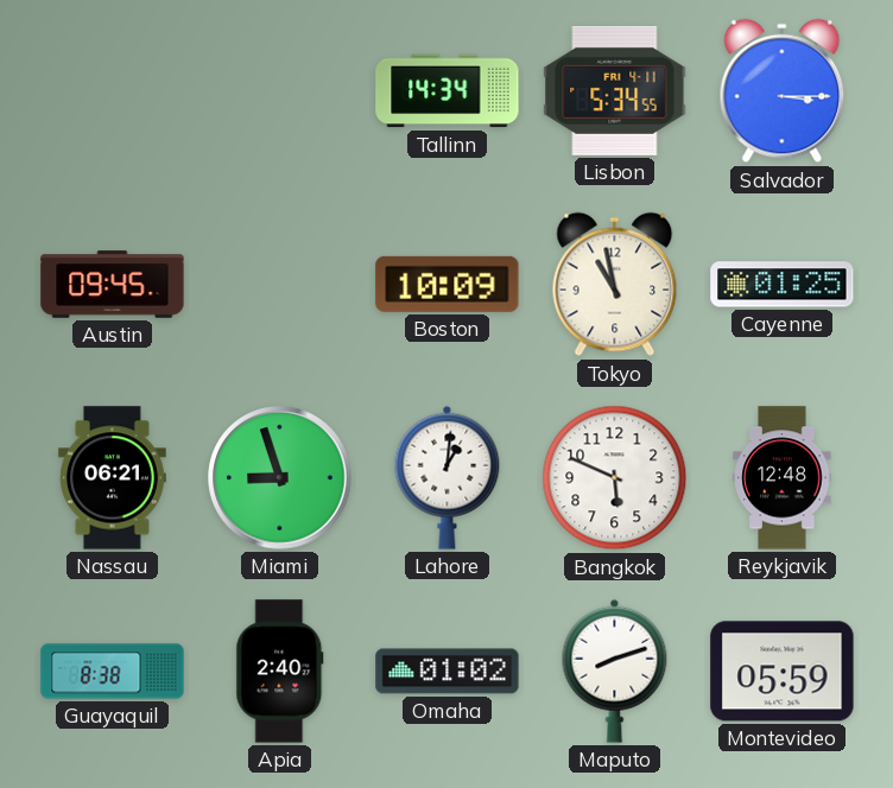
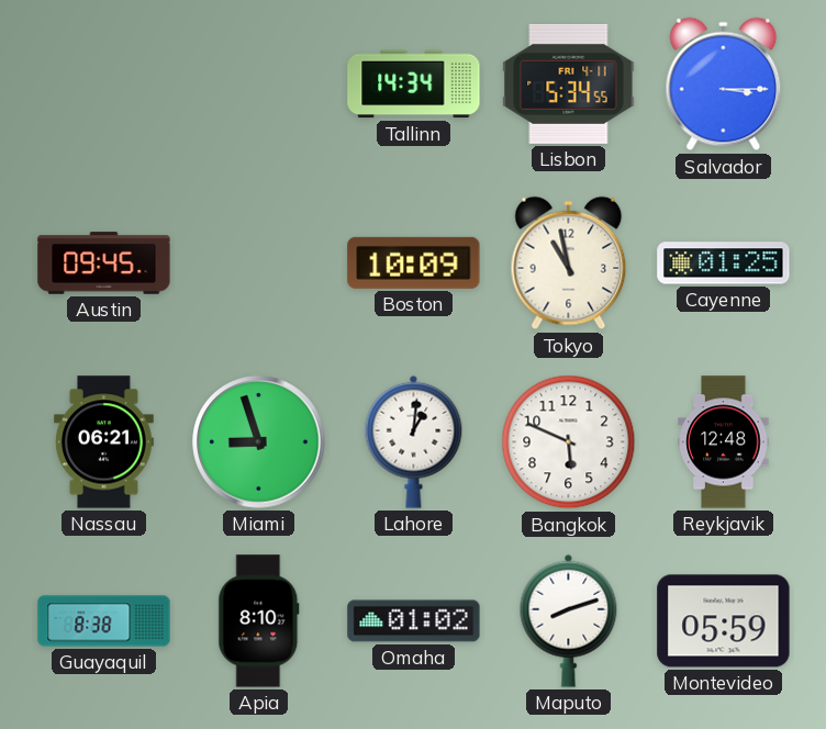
Apia: 2:40 -> 8:10 (259, 621)
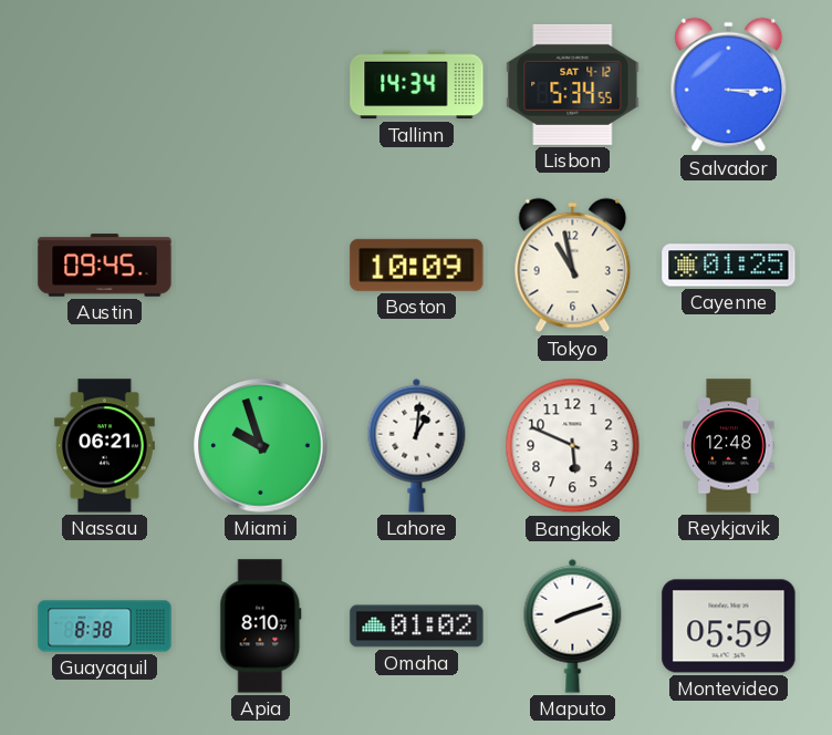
Lisbon date: FRI 4-11 -> SAT 4-12 (573, 84)
Miami: 8:57 -> 9:57 (261, 446)
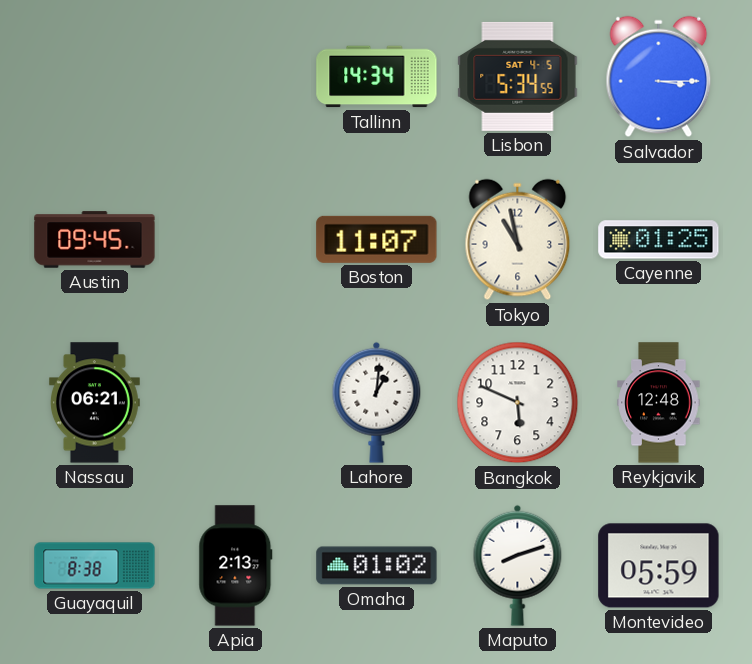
Lisbon date: SAT 4-12 -> SAT 4-5 (518, 76)
Boston: 10:09 -> 11:07 (377, 239)
Miami: 9:57 -> none (261, 446)
Apia: 8:10 -> 2:13 (236, 566)
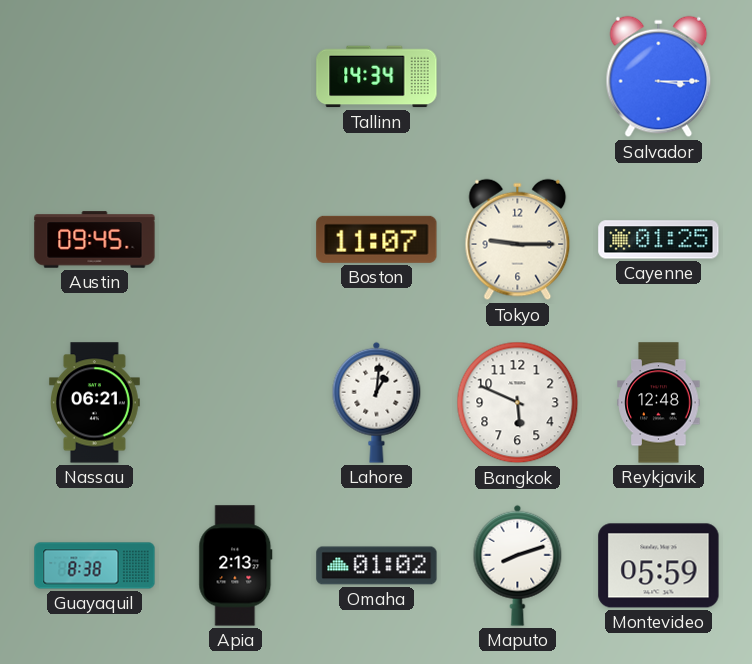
Lisbon: 5:34 -> none (518, 76)
Tokyo: 10:58 -> 9:15 (518, 240)
